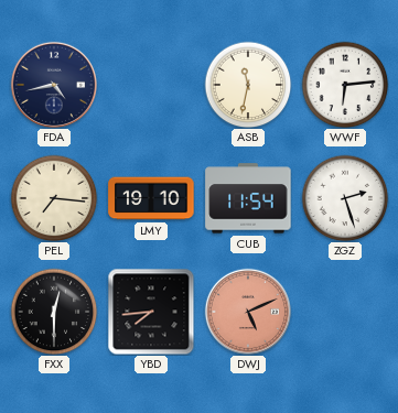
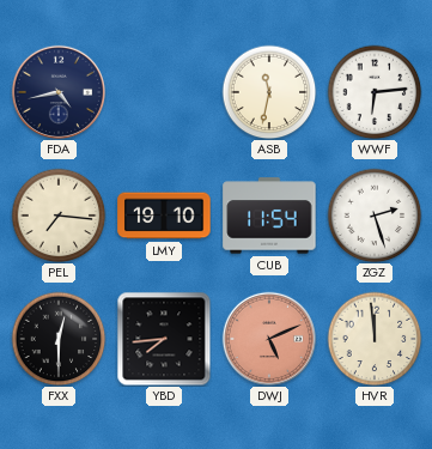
HVR: none -> 11:59 (375, 339)
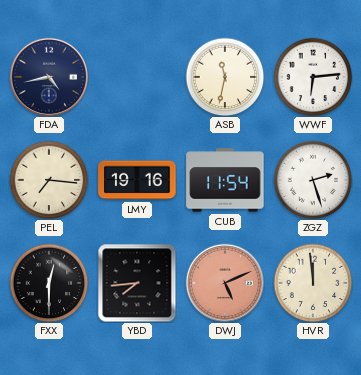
LMY: 19:10 -> 19:16 (137, 180)
